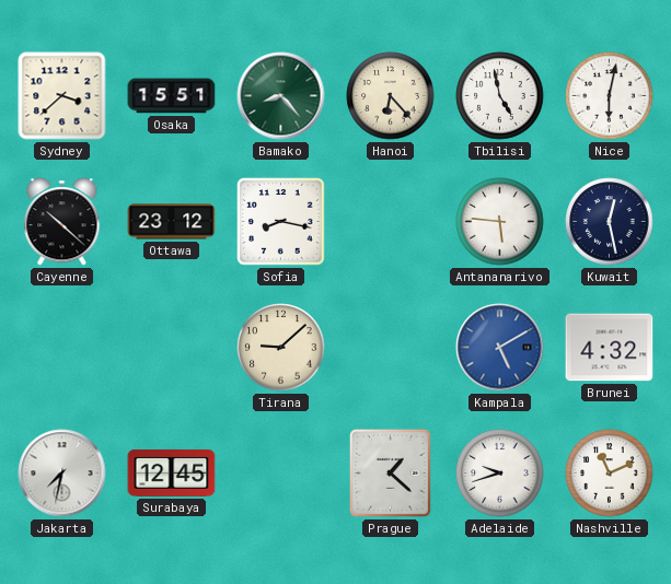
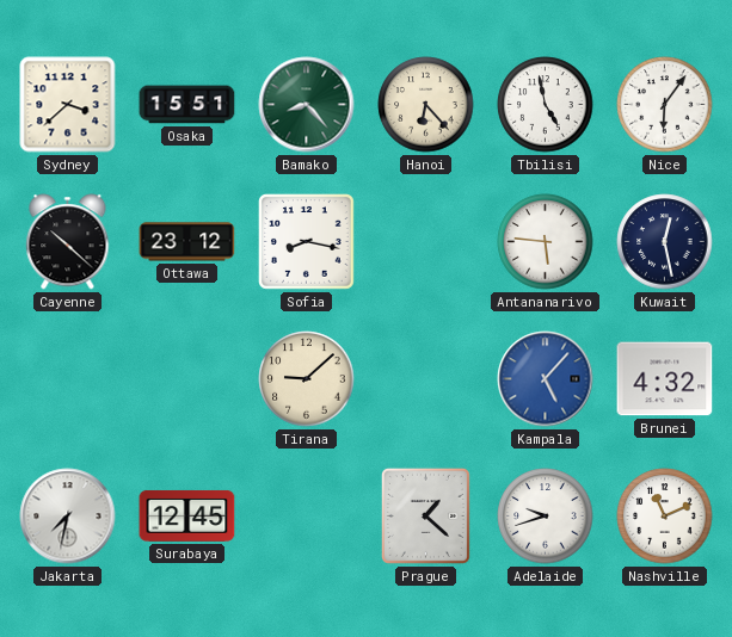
Nice: 6:02 -> 6:06 (665, 105)
Kampala: 5:10 -> 5:07 (546, 379)
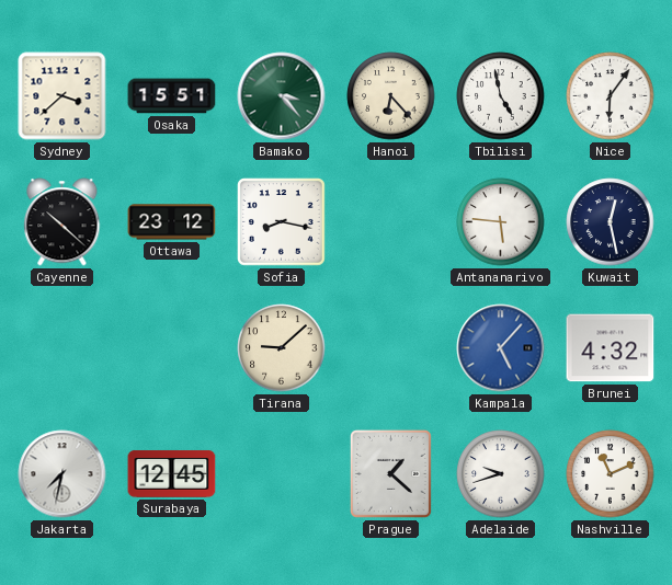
Bamako: 8:23 -> 3:23 (282, 96)
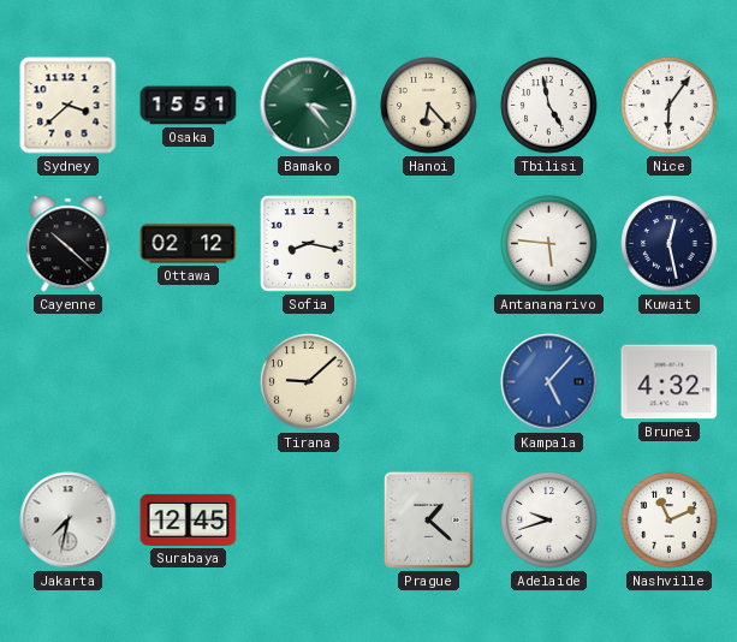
Ottawa: 23:12 -> 02:12 (189, 244)
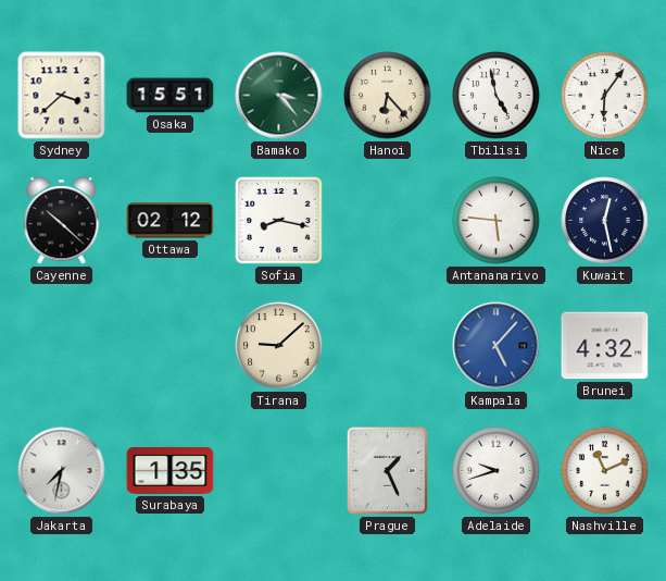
Surabaya: 12:45 -> 1:35 (171, 470)
Prague: 1:22 -> 1:26 (387, 470)
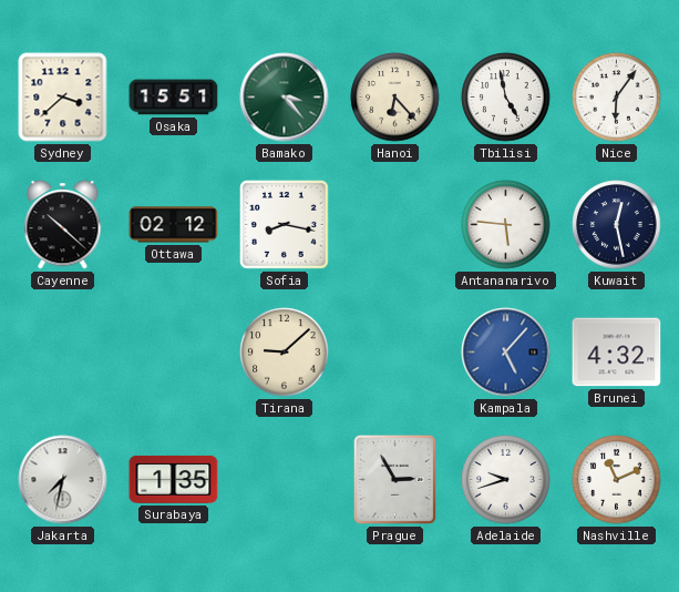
Prague: 1:26 -> 2:55 (394, 479)
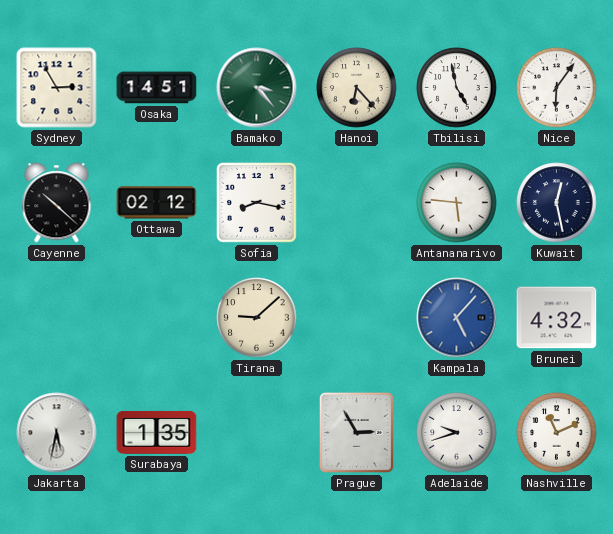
Sydney: 3:38 -> 2:55 (57, 88)
Osaka: 15:51 -> 14:51 (157, 88)
Jakarta: 7:32 -> 5:32 (57, 433)
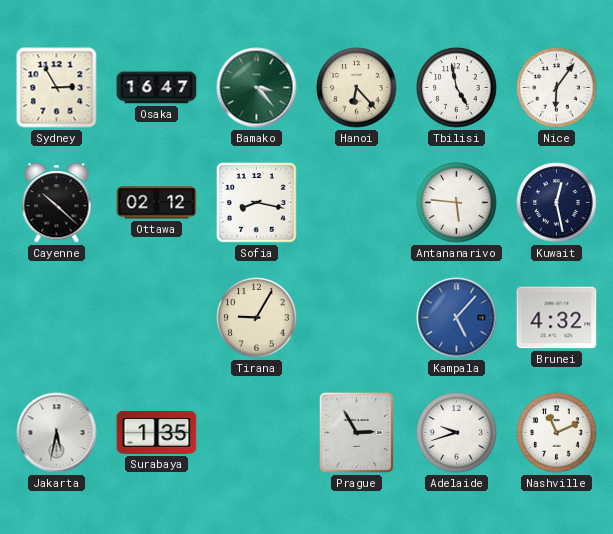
Osaka: 14:51 -> 16:47 (157, 88)
Tirana: 9:08 -> 9:05 (257, 318)
